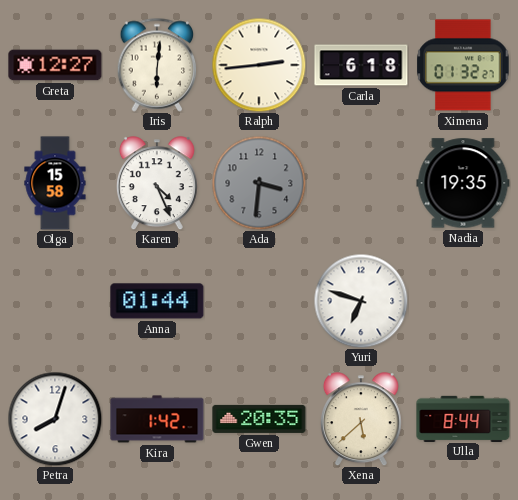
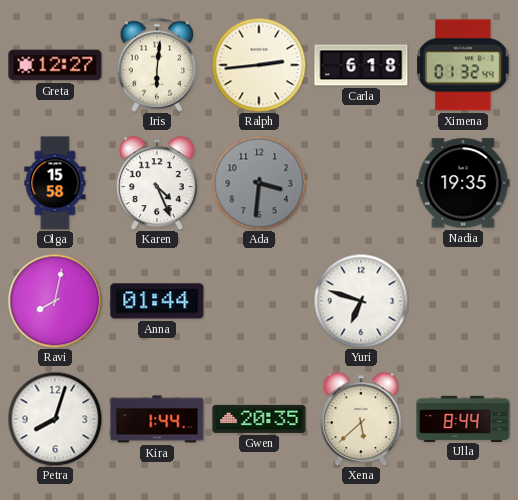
Ximena: 01:32:27 -> 01:32:44 (463, 65)
Ravi: none -> 8:02 (55, 301)
Kira: 1:42 -> 1:44 (157, 419)
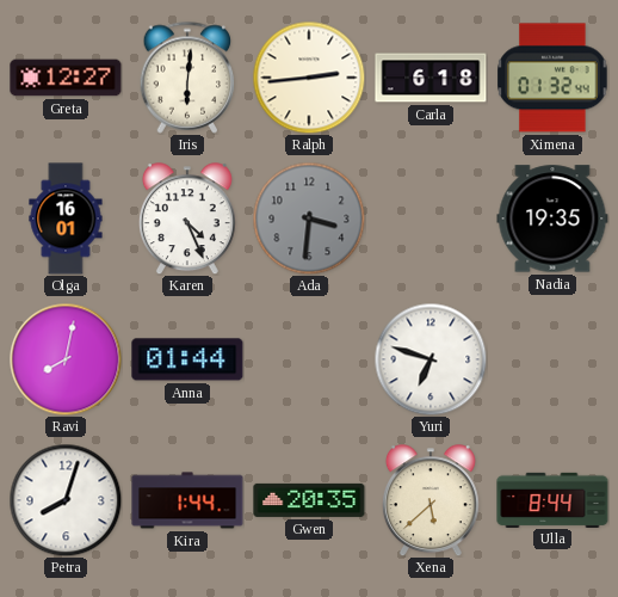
Olga: 15:58 -> 16:01 (66, 219)
